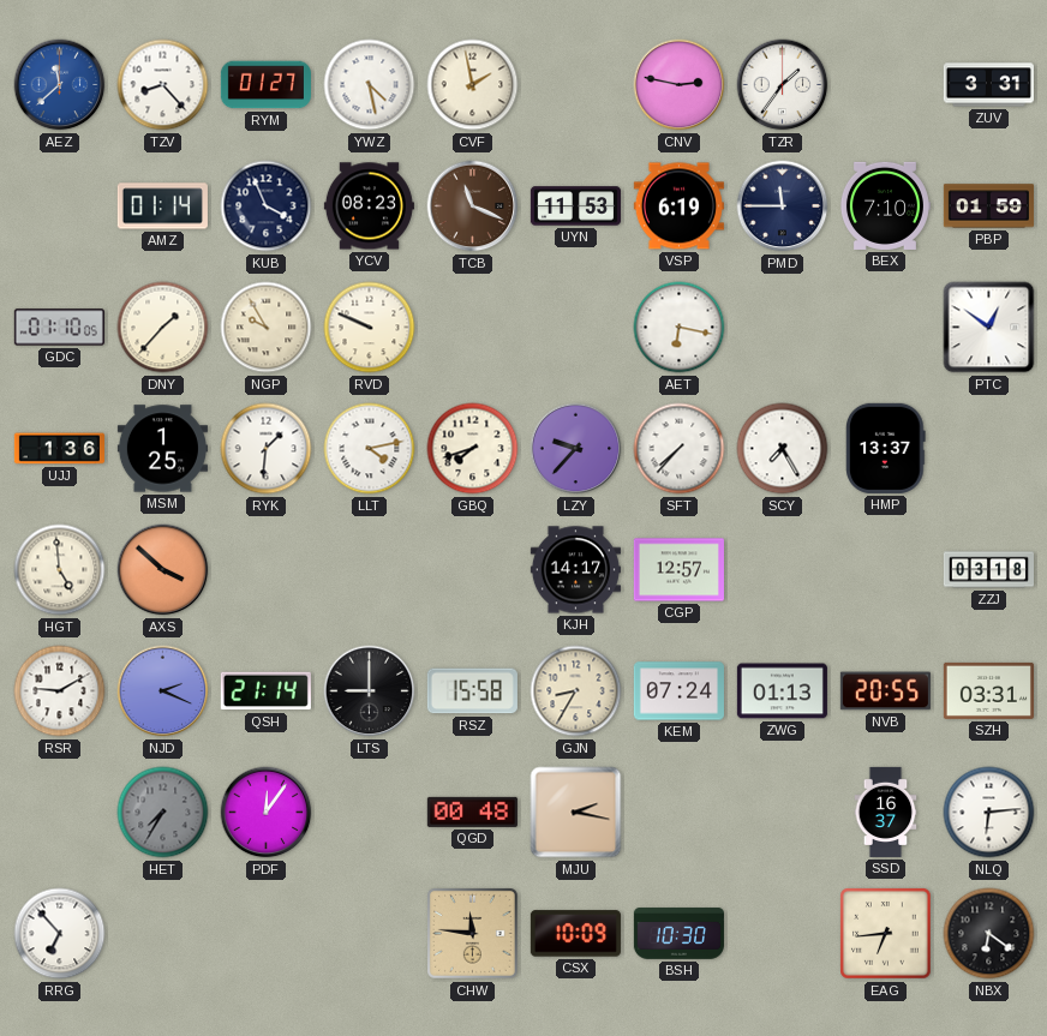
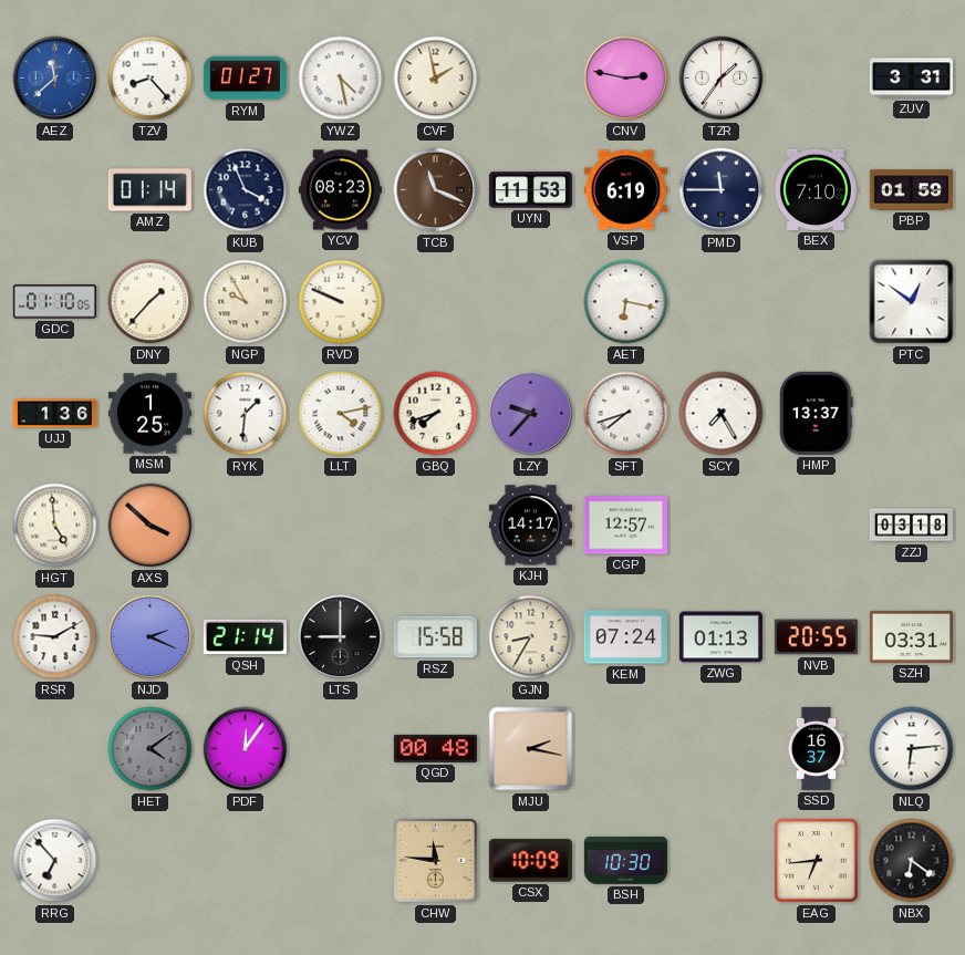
SFT: 7:37 -> 7:42 (626, 414)
HET: 7:35 -> 4:09 (151, 749)
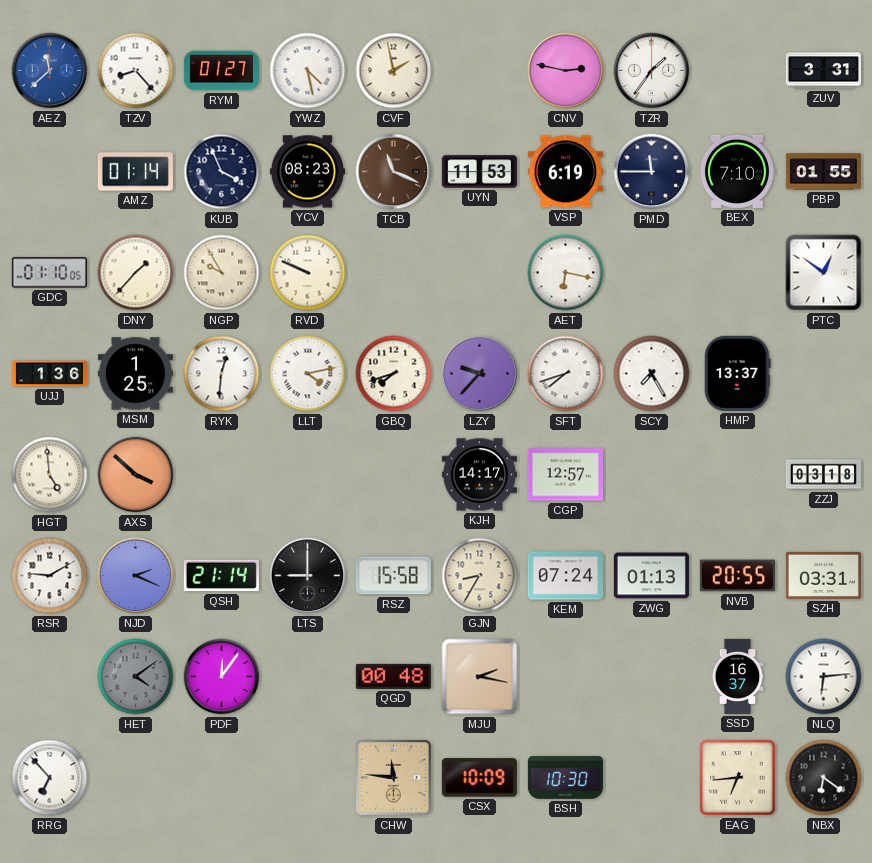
PBP: 01:59 -> 01:55 (823, 172)
RYK: 1:31 -> 12:31 (222, 374)
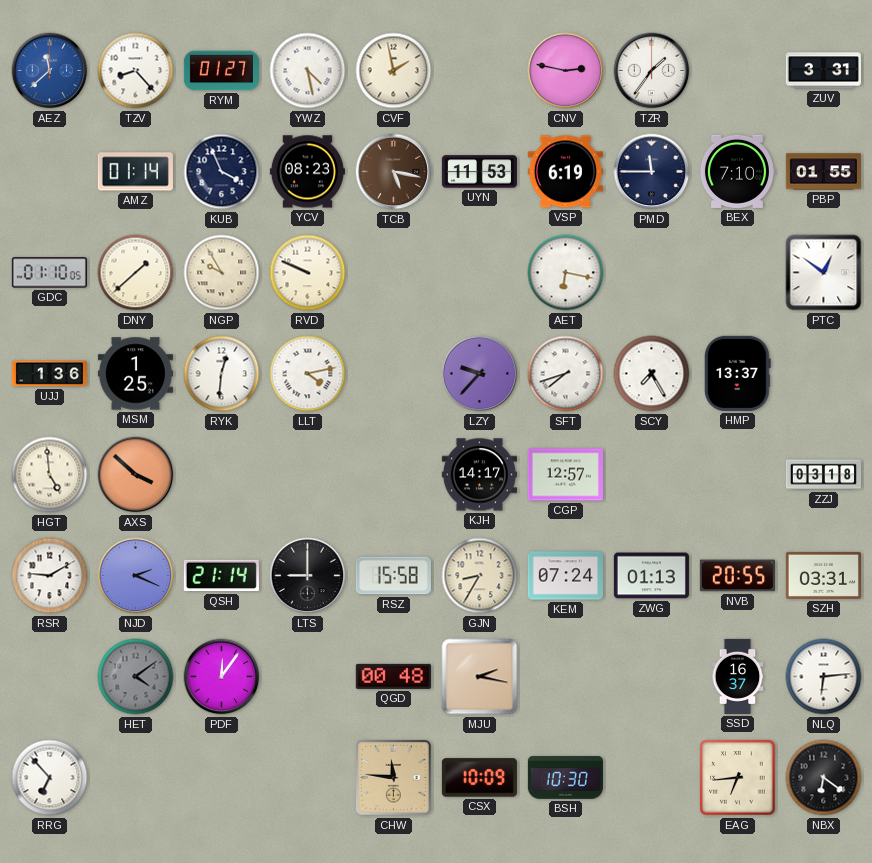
TCB: 11:19 -> 5:17 (394, 172)
DNY: 1:37 -> 1:38 (136, 273)
GBQ: 7:42 -> none (394, 374)
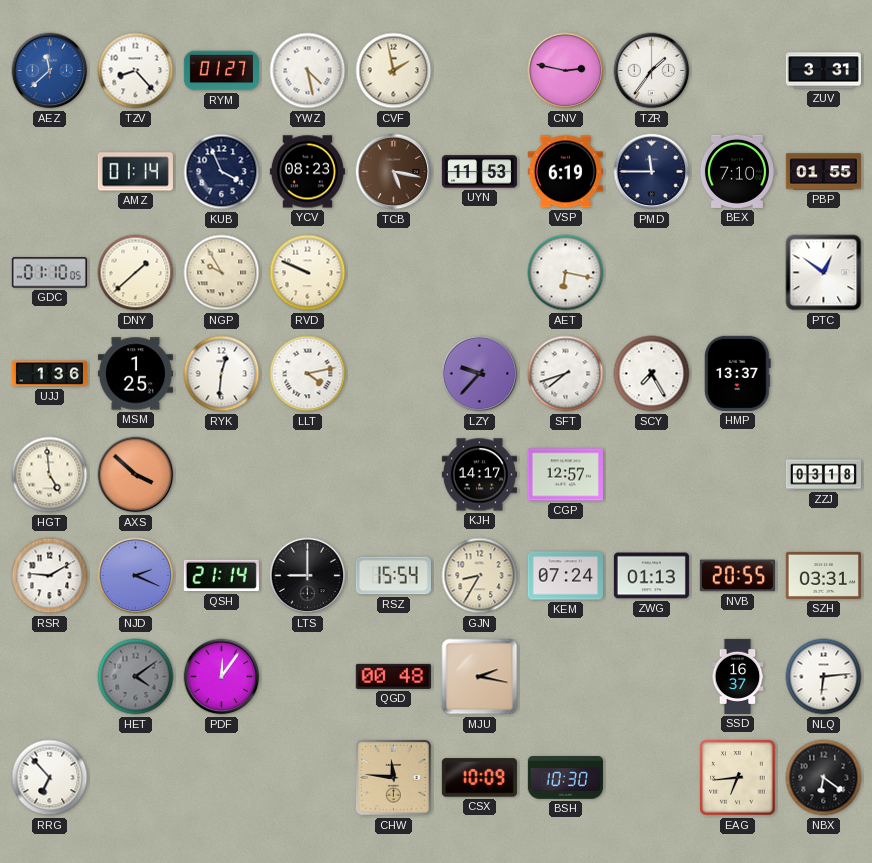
RSZ: 15:58 -> 15:54 (393, 576)
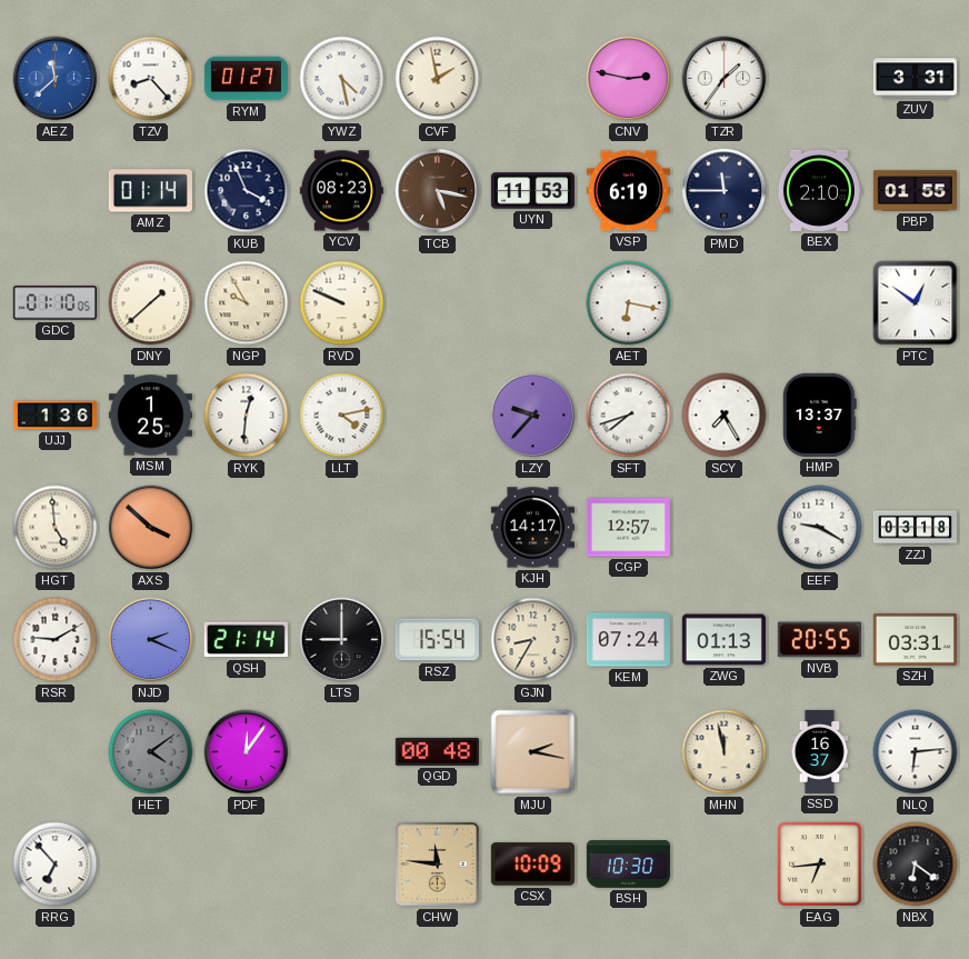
BEX: 7:10 -> 2:10 (819, 190)
EEF: none -> 9:20 (820, 528)
MHN: none -> 11:58 (725, 752)
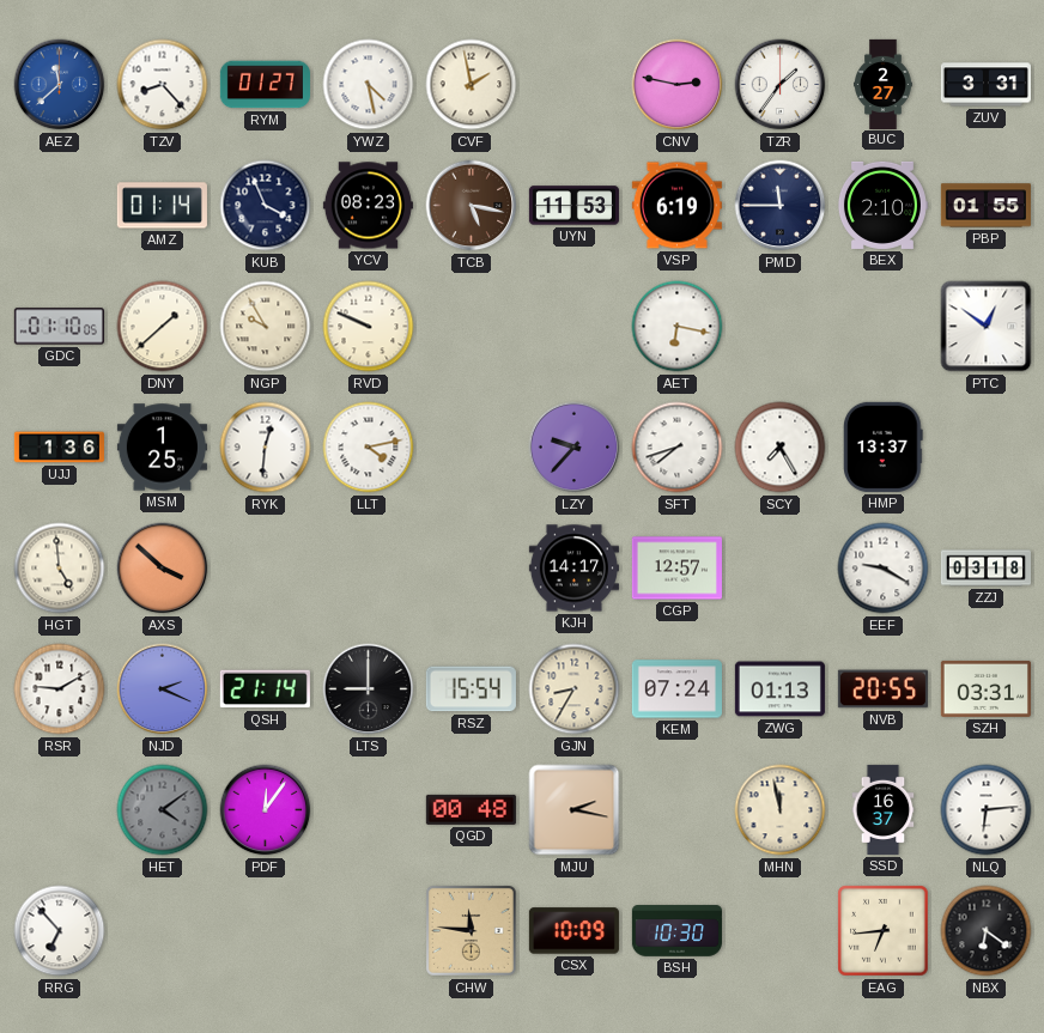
BUC: none -> 2:27 (884, 84)
